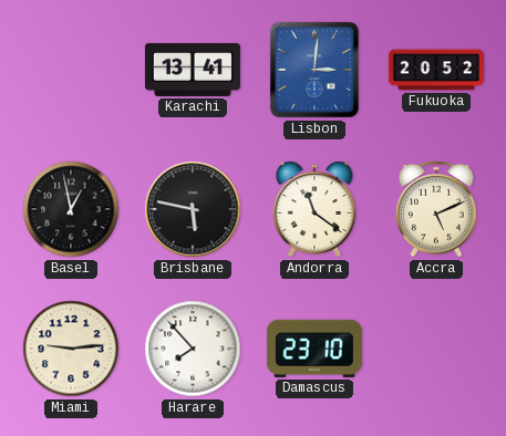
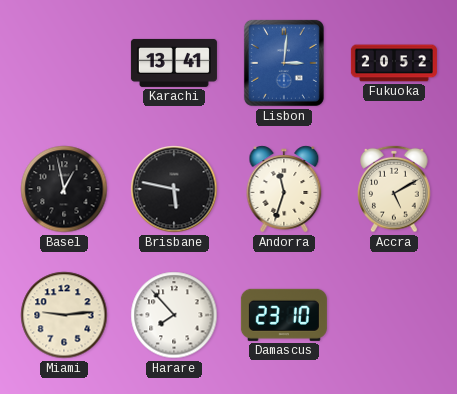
Andorra: 11:21 -> 11:33 (284, 189)
Accra: 5:11 -> 5:10 (394, 189)
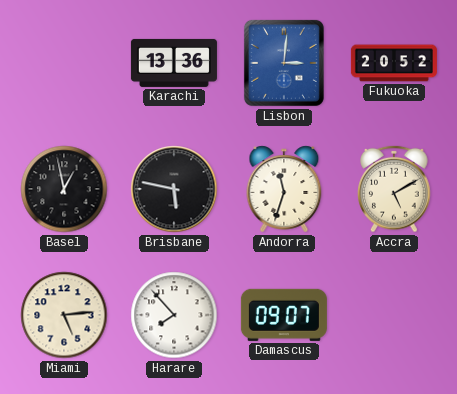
Karachi: 13:41 -> 13:36 (174, 63)
Miami: 9:14 -> 5:14 (64, 315)
Damascus: 23:10 -> 09:07 (284, 315)
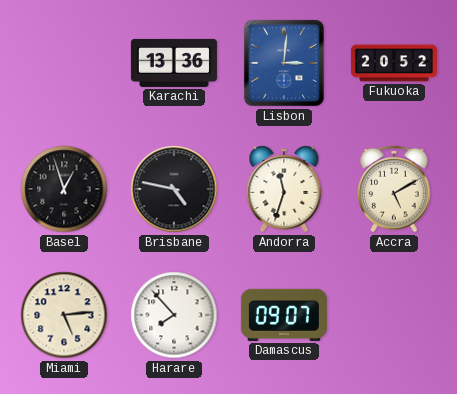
Basel: 12:58 -> 12:57 (64, 189)
Brisbane: 5:47 -> 4:47 (174, 189)
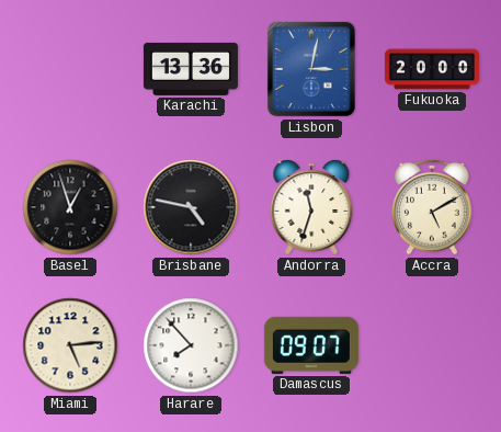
Lisbon: 3:01 -> 3:02 (311, 69)
Fukuoka: 20:52 -> 20:00 (432, 69)
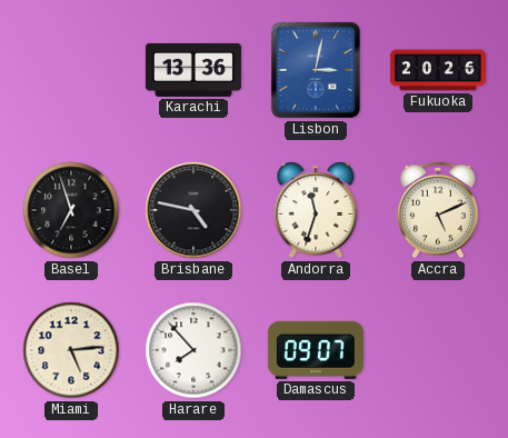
Fukuoka: 20:00 -> 20:26 (438, 70)
Basel: 12:57 -> 6:57 (71, 210)
Accra: 5:10 -> 5:11 (438, 210)
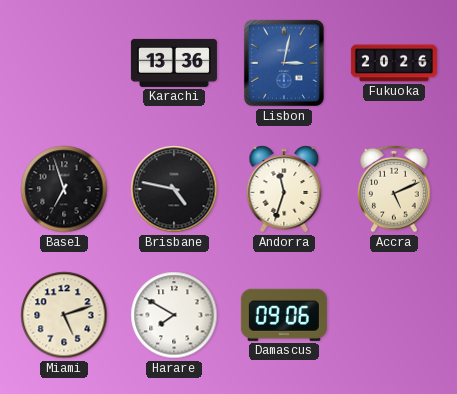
Miami: 5:14 -> 5:12 (64, 315)
Harare: 7:53 -> 7:50 (174, 315)
Damascus: 09:07 -> 09:06 (284, 315)
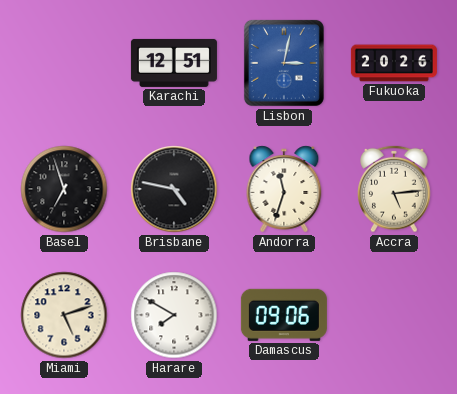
Karachi: 13:36 -> 12:51 (174, 63)
Accra: 5:11 -> 5:14 (394, 189)
